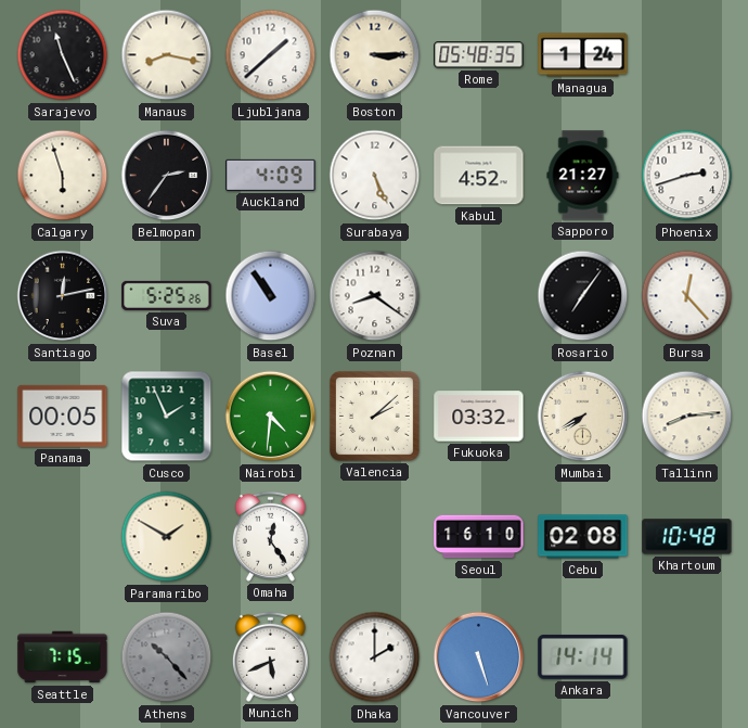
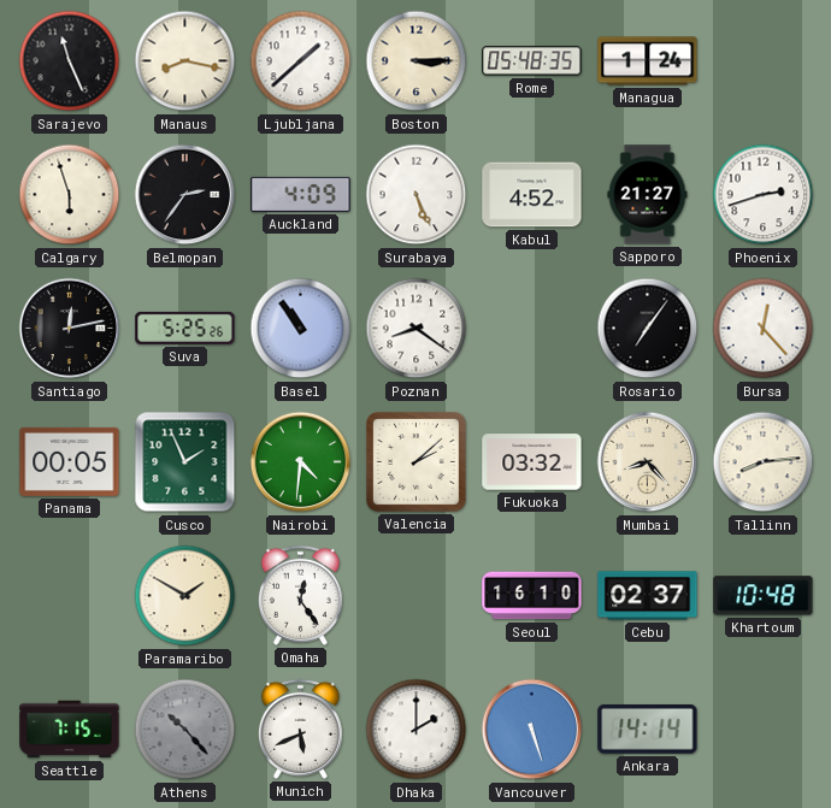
Mumbai: 7:40 -> 8:23 (648, 462)
Cebu: 02:08 -> 02:37 (648, 596)
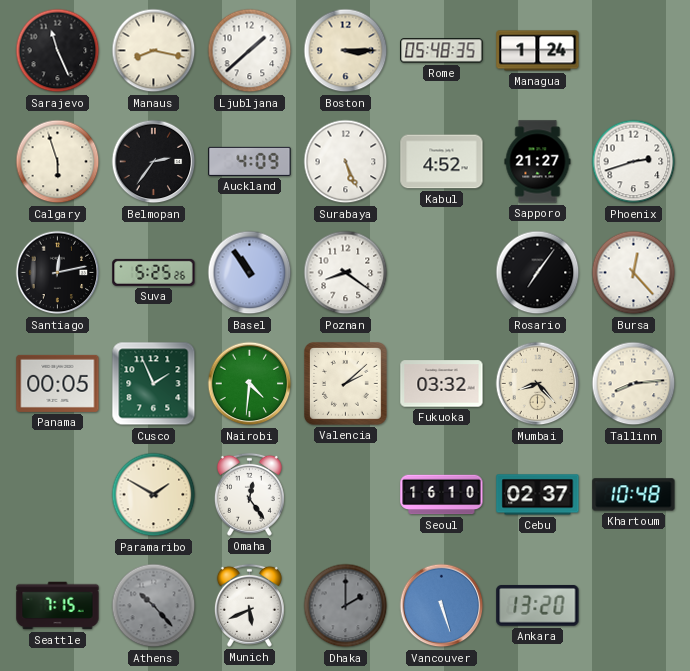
Dhaka dial: white -> grey (346, 606)
Ankara: 14:14 -> 13:20 (538, 605)
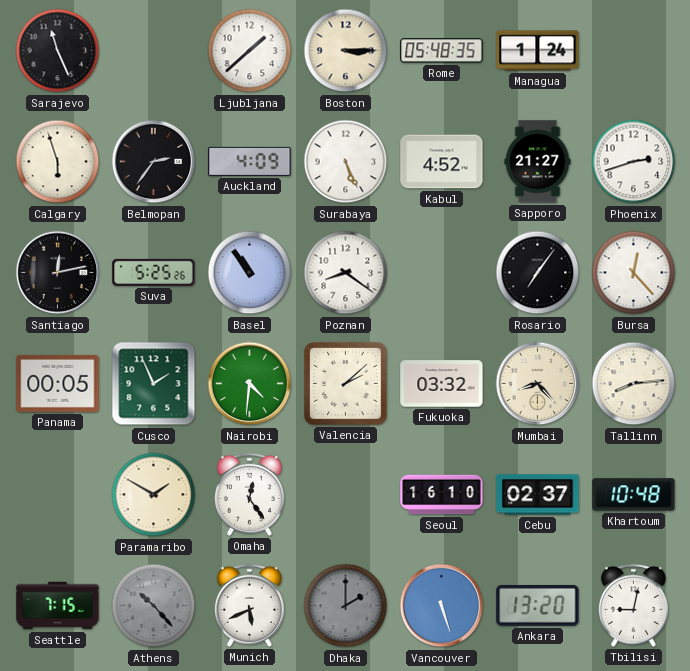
Manaus: 8:17 -> none (154, 51)
Tbilisi: none -> 9:02 (633, 605)
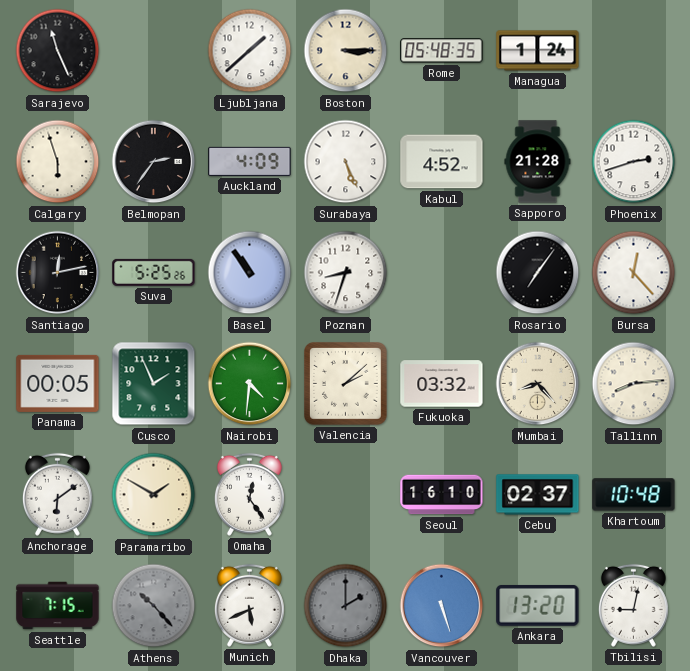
Sapporo: 21:27 -> 21:28 (538, 162)
Poznan: 8:21 -> 8:33 (346, 273)
Anchorage: none -> 6:09 (57, 494)
